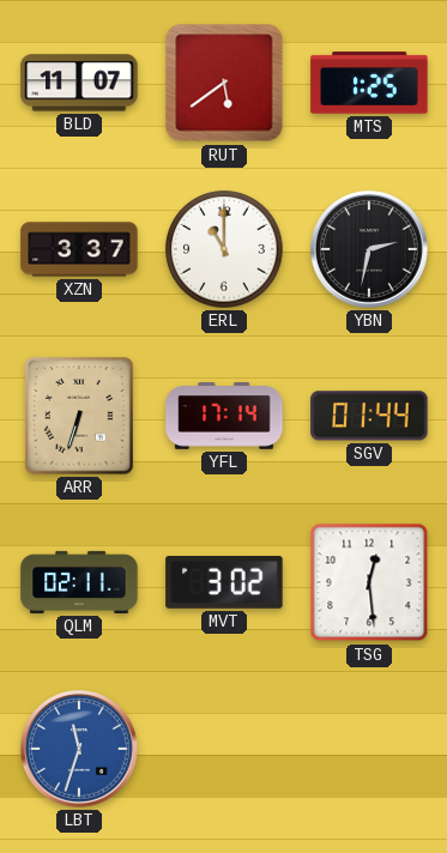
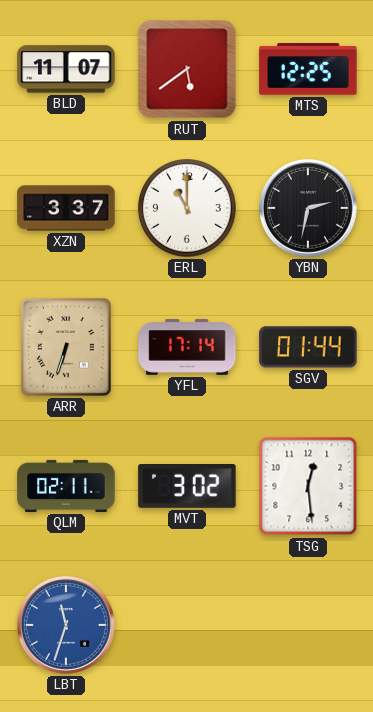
MTS: 1:25 -> 12:25 (308, 69)
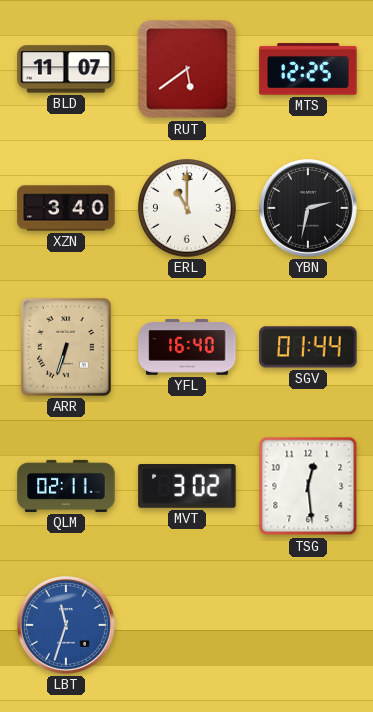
XZN: 3:37 -> 3:40 (66, 208)
YFL: 17:14 -> 16:40 (187, 347)
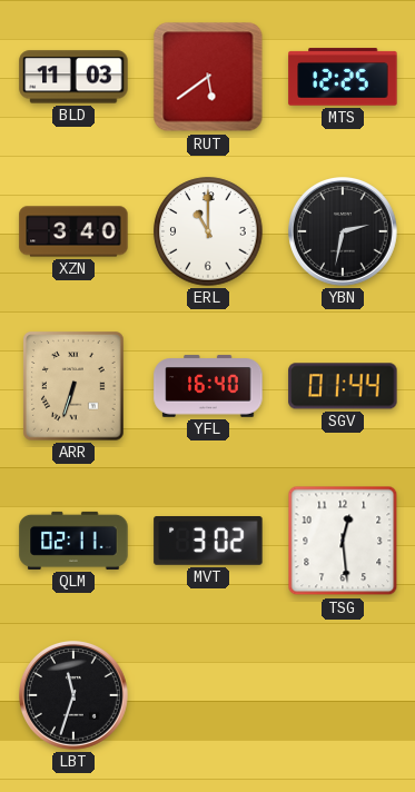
BLD: 11:07 -> 11:03 (73, 77)
LBT dial: blue -> black (75, 696)
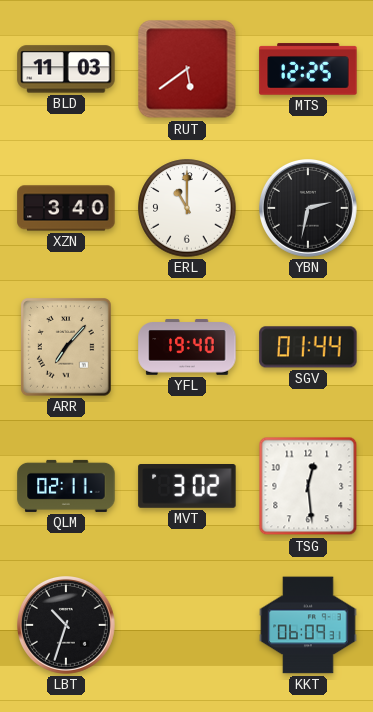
ARR: 6:33 -> 7:07 (66, 347)
YFL: 16:40 -> 19:40 (187, 347)
LBT: 11:33 -> 10:33 (67, 626)
KKT: none -> 06:09 (308, 625)
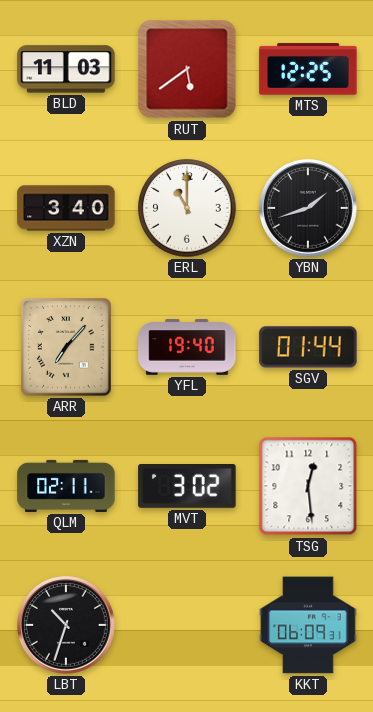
YBN: 2:32 -> 1:42 (309, 209)
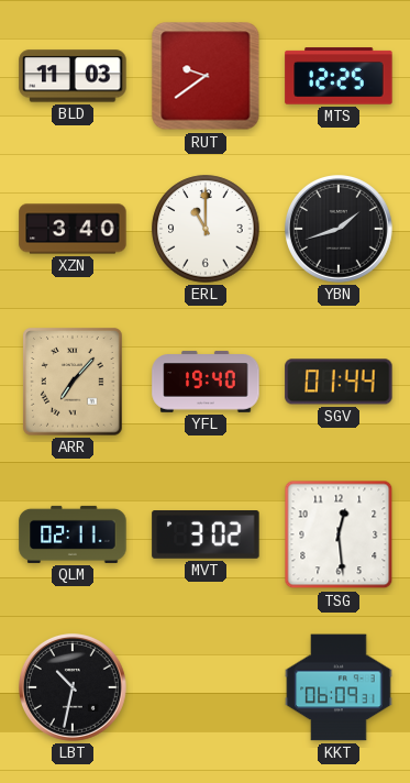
RUT: 5:39 -> 9:39 (206, 76)
LBT: 10:33 -> 10:32 (74, 688)
